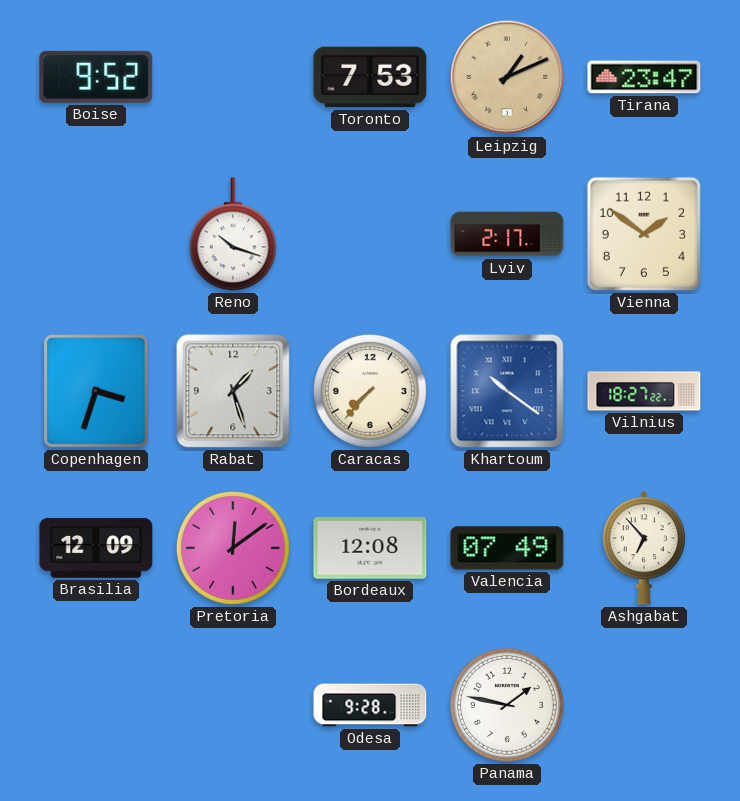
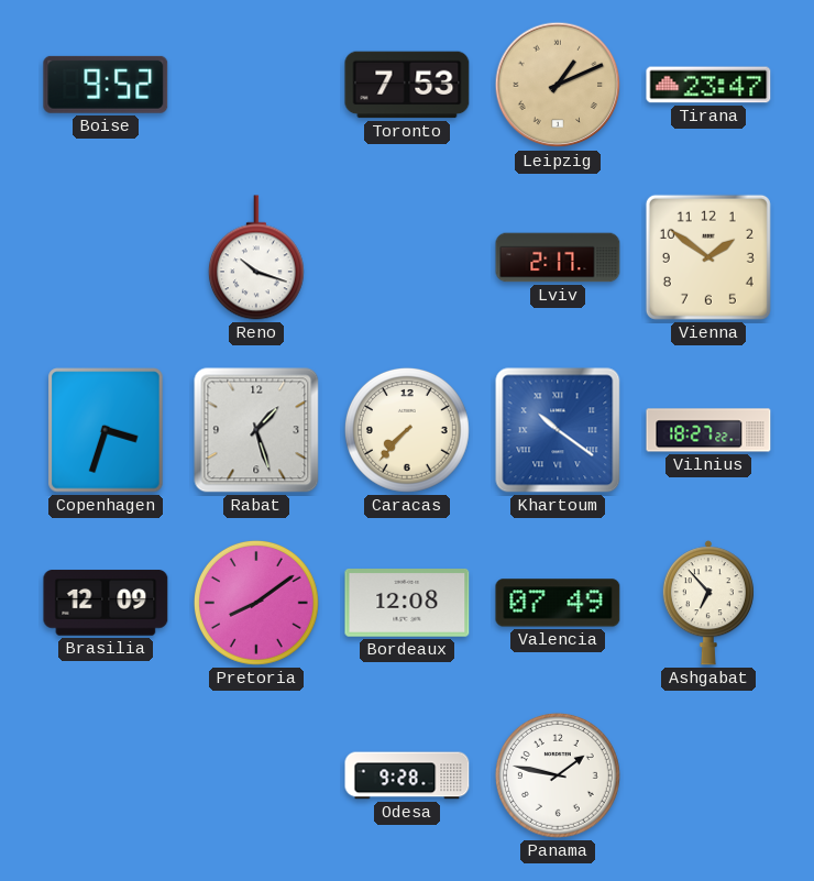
Pretoria: 12:09 -> 8:09 (256, 603)
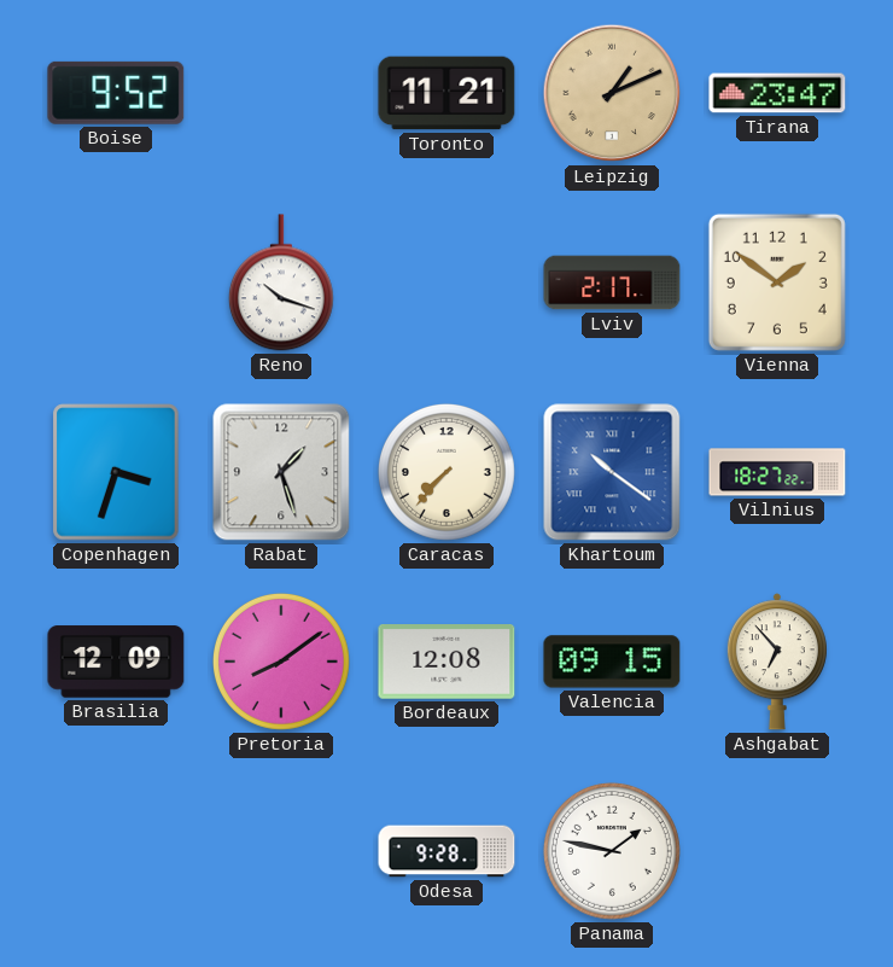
Toronto: 7:53 -> 11:21 (446, 93)
Valencia: 07:49 -> 09:15 (612, 662)
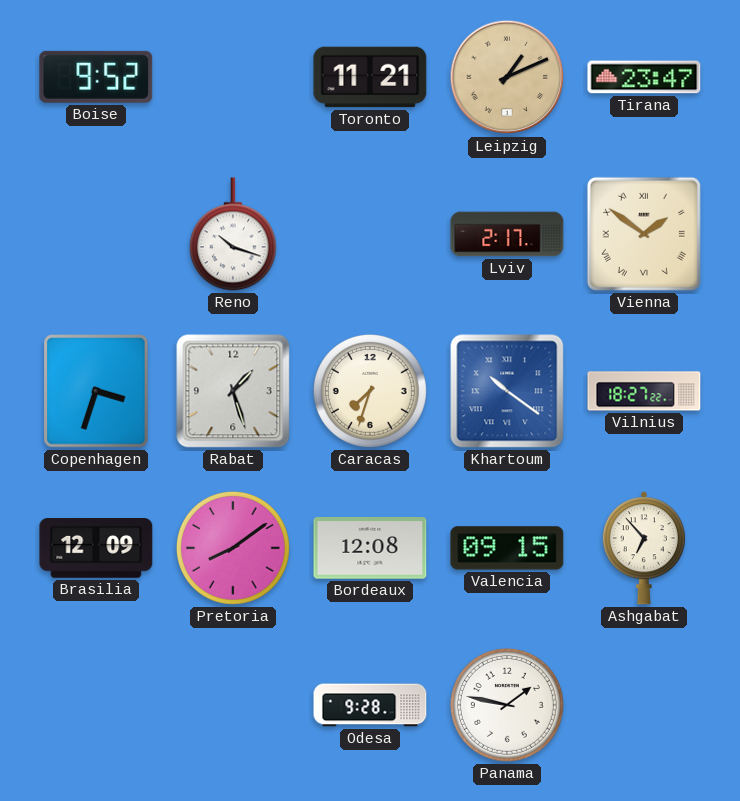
Vienna numerals: Arabic -> Roman (644, 234)
Caracas: 7:37 -> 7:33 (370, 391)
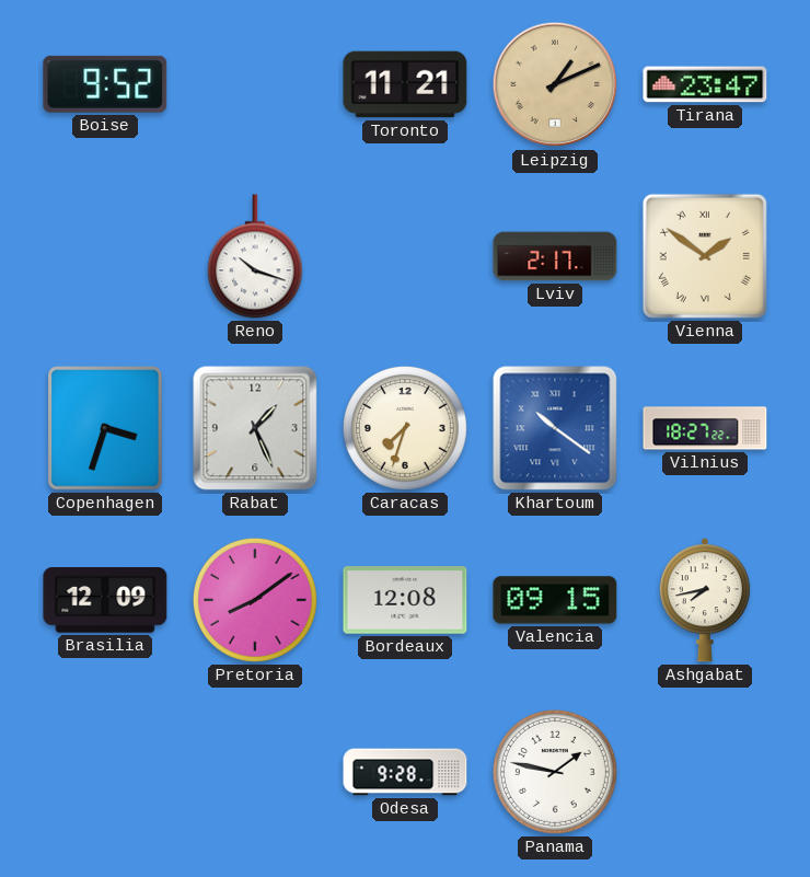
Rabat: 1:27 -> 1:26 (255, 428)
Ashgabat: 6:53 -> 7:43 (705, 600)
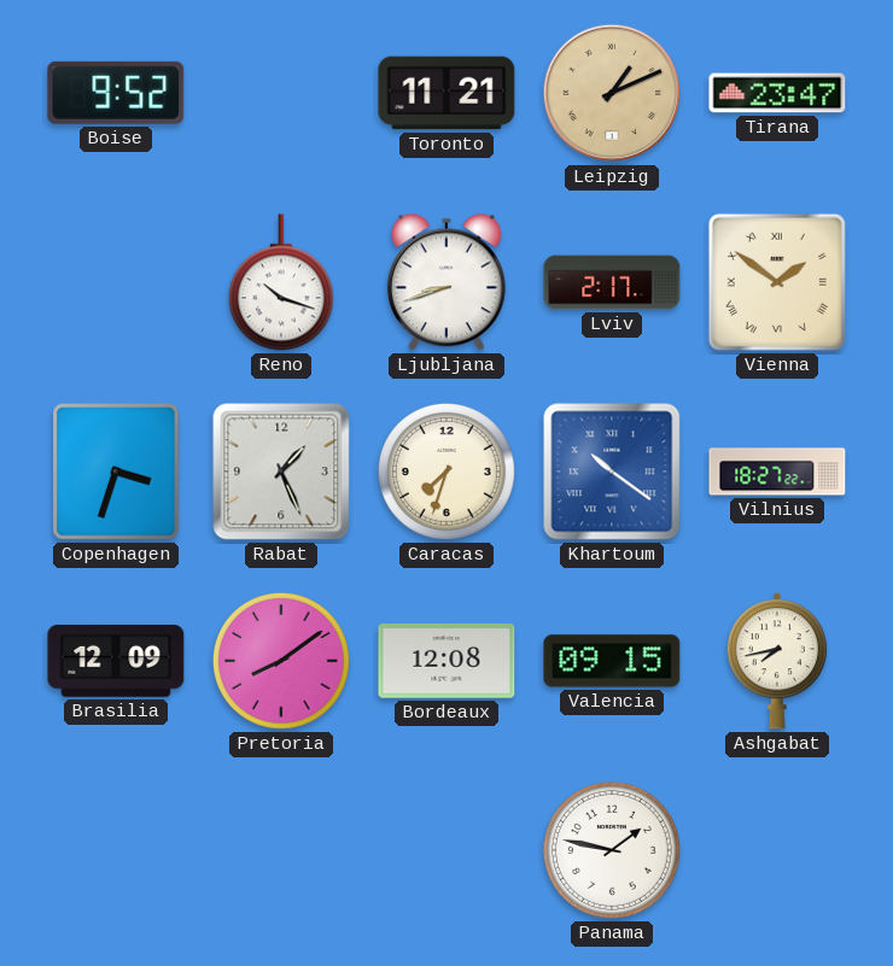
Ljubljana: none -> 8:42 (446, 282)
Odesa: 9:28 -> none (405, 772)
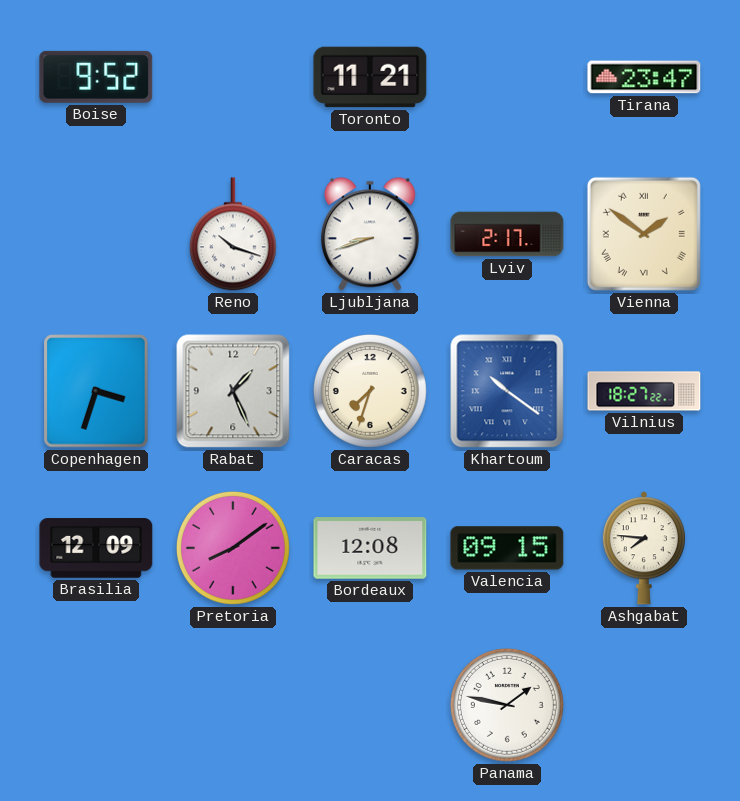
Leipzig: 1:11 -> none (612, 93)
Ashgabat: 7:43 -> 7:46 (644, 548)
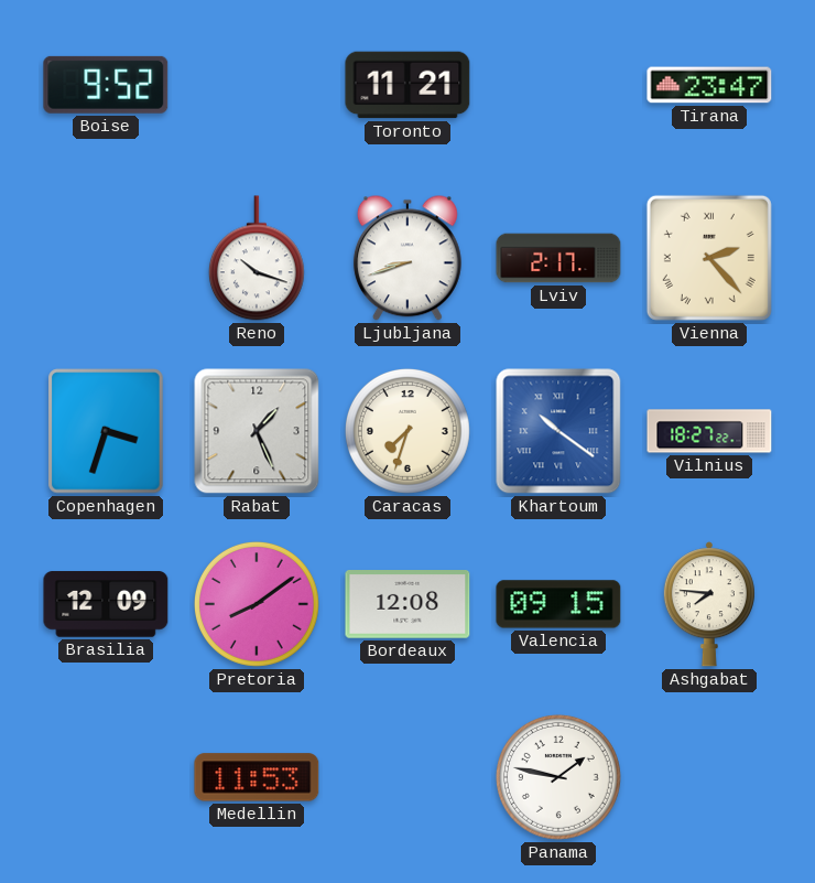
Vienna: 1:51 -> 2:23 (709, 258)
Medellin: none -> 11:53 (257, 777)
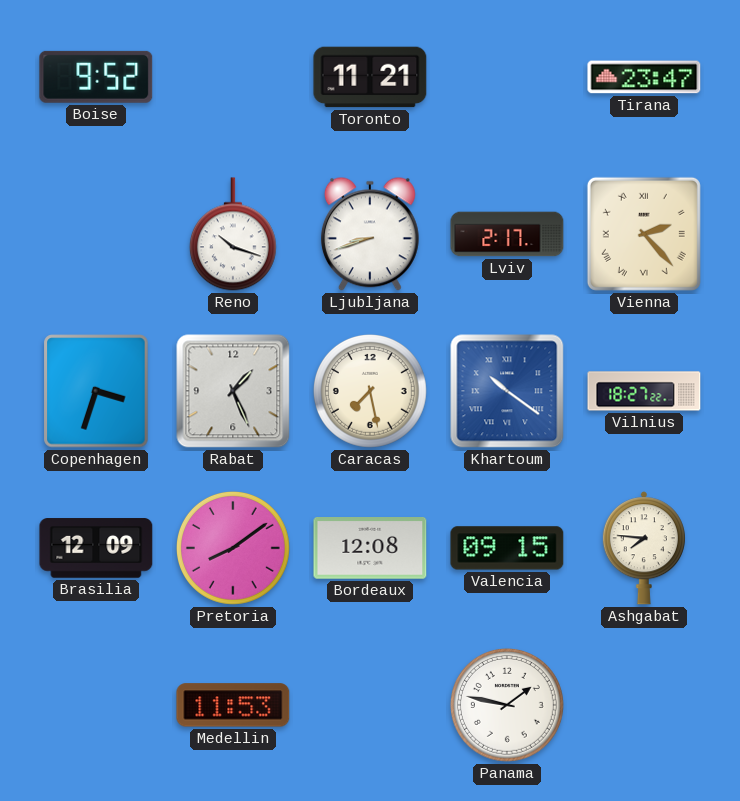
Caracas: 7:33 -> 7:28 (370, 391)
